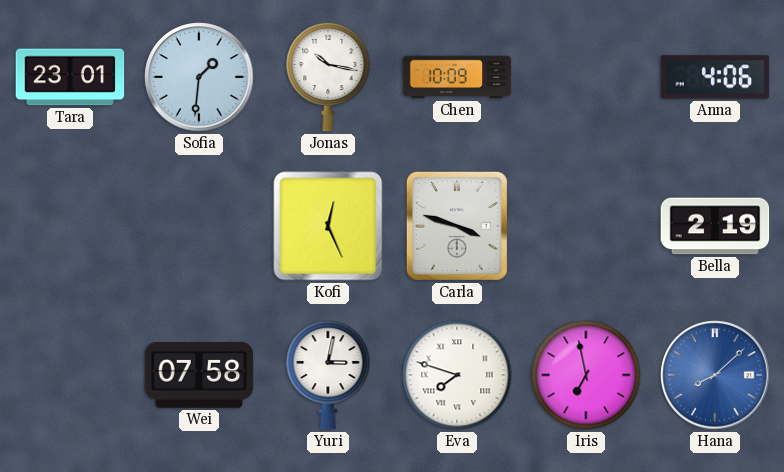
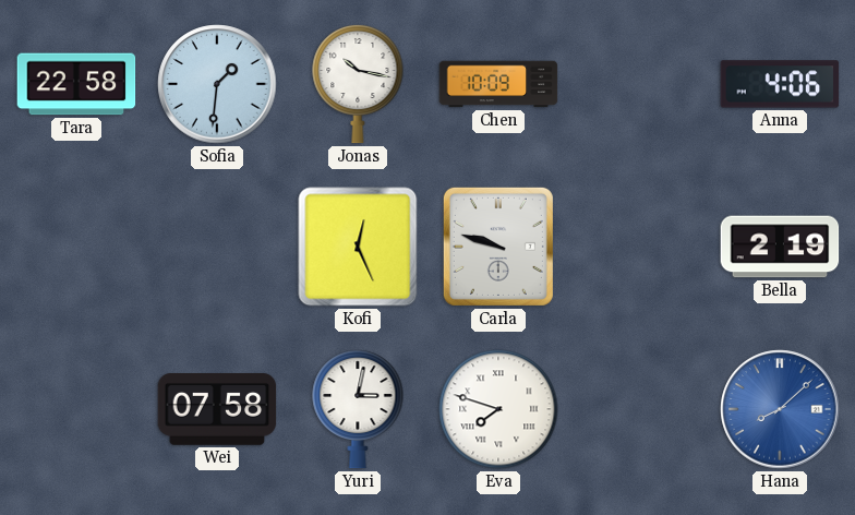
Tara: 23:01 -> 22:58 (76, 84)
Carla: 3:48 -> 9:48 (498, 247)
Iris: 6:58 -> none (586, 375)
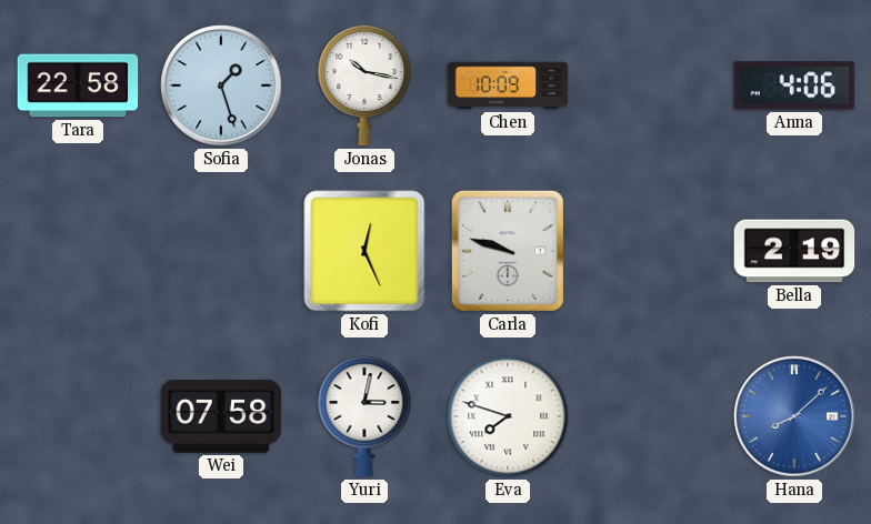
Sofia: 1:31 -> 1:27 (221, 85)
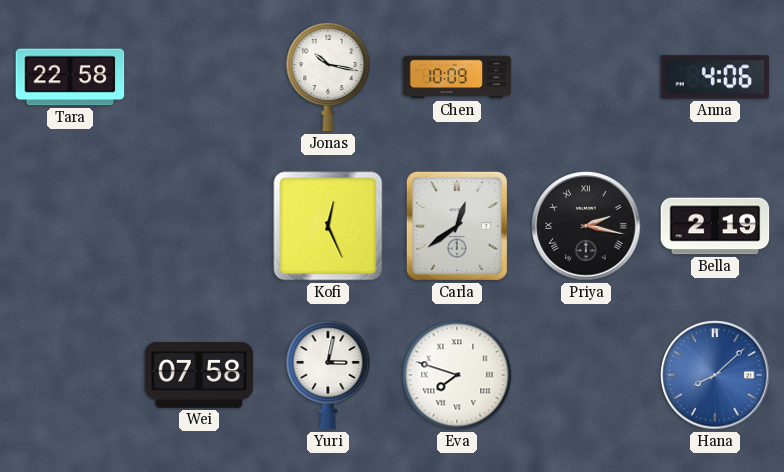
Sofia: 1:27 -> none (221, 85)
Carla: 9:48 -> 12:39 (457, 226)
Priya: none -> 2:17 (586, 226)
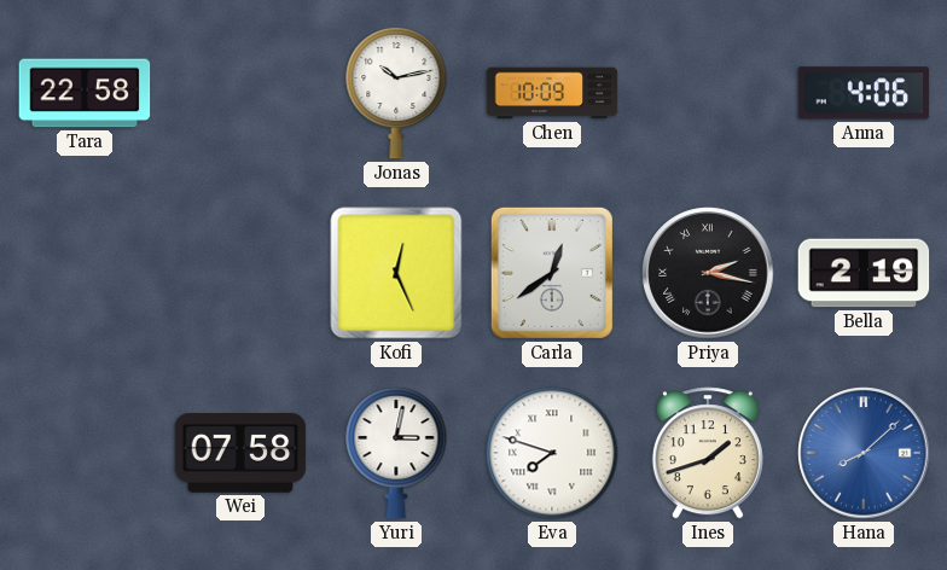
Jonas: 10:17 -> 10:13 (396, 93)
Ines: none -> 1:42 (708, 453)
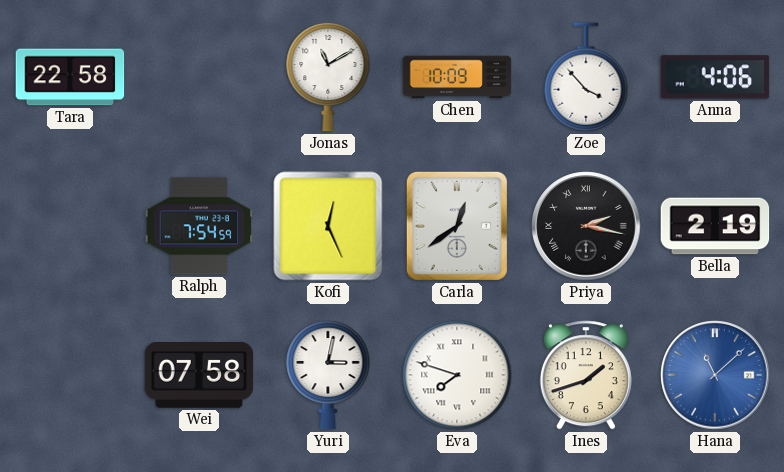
Jonas: 10:13 -> 11:10 (328, 77)
Zoe: none -> 3:53 (586, 77)
Ralph: none -> 7:54 (199, 226)
Hana: 8:08 -> 11:08 (715, 375)
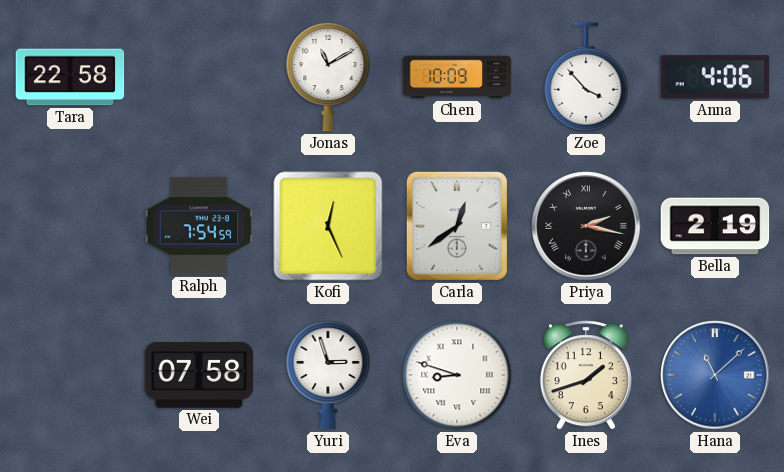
Yuri: 3:02 -> 2:57 (328, 375)
Eva: 7:48 -> 8:48 (457, 375)
